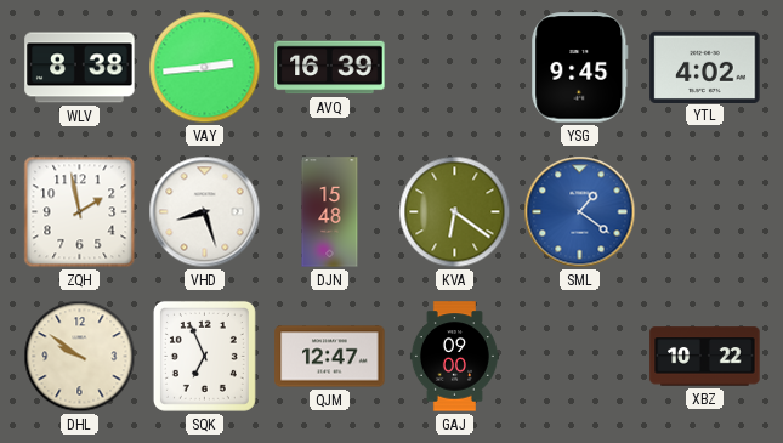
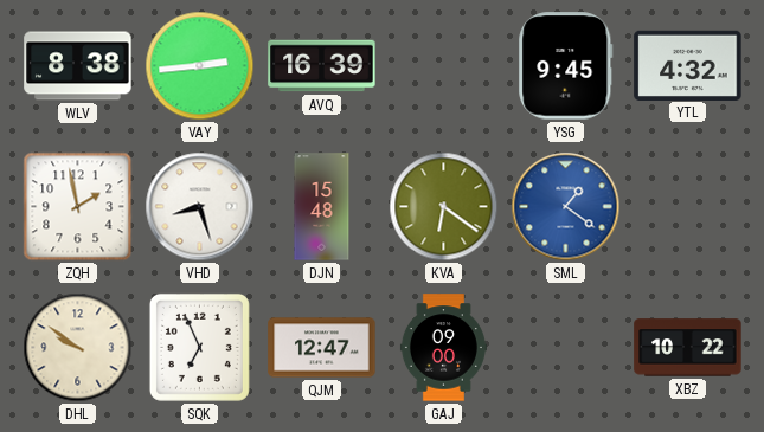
YTL: 4:02 -> 4:32 (688, 65)
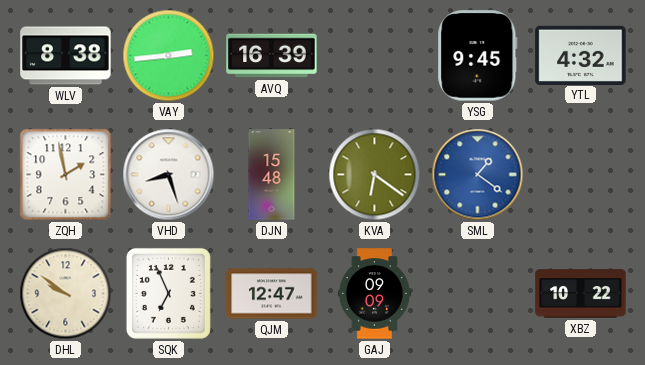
GAJ: 09:00 -> 09:09 (374, 294)
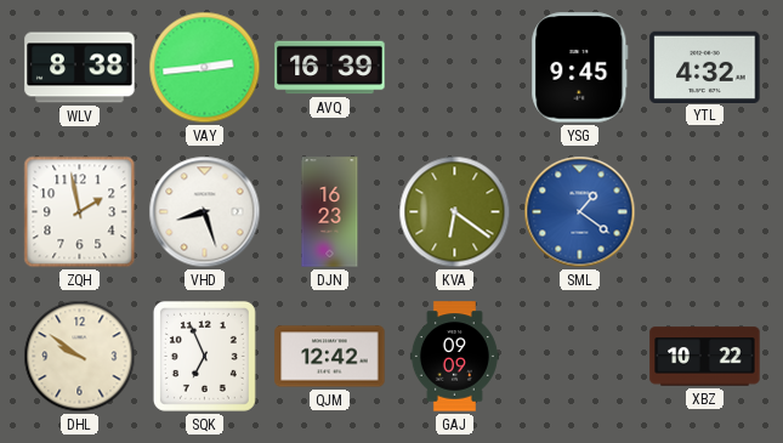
DJN: 15:48 -> 16:23 (330, 212)
QJM: 12:47 -> 12:42 (330, 357)
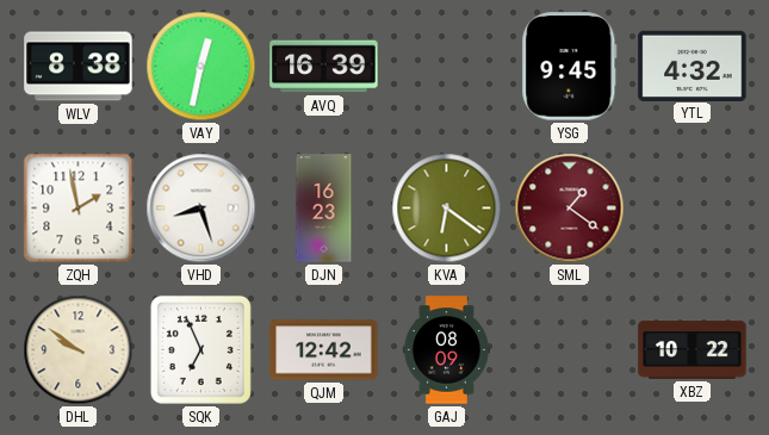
VAY: 2:44 -> 12:32 (201, 67)
SML dial: blue -> burgundy (570, 209)
GAJ: 09:09 -> 08:09 (446, 350)
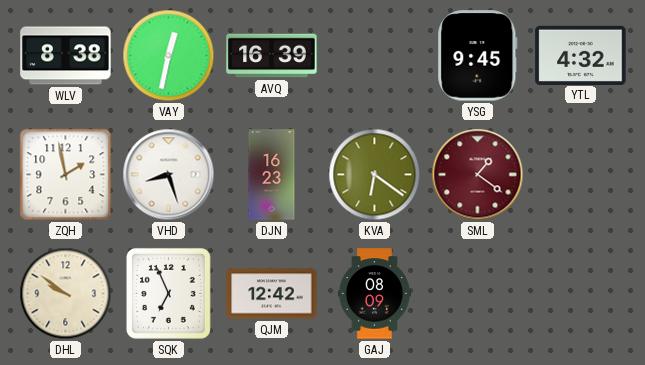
XBZ: 10:22 -> none (693, 350)
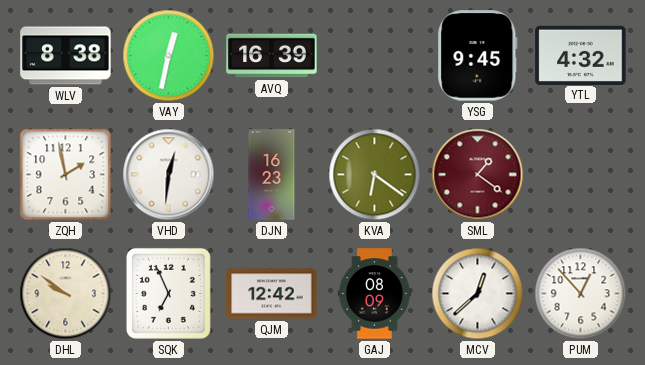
VHD: 8:27 -> 12:31 (169, 175)
MCV: none -> 12:38 (478, 294)
PUM: none -> 12:53 (581, 294)
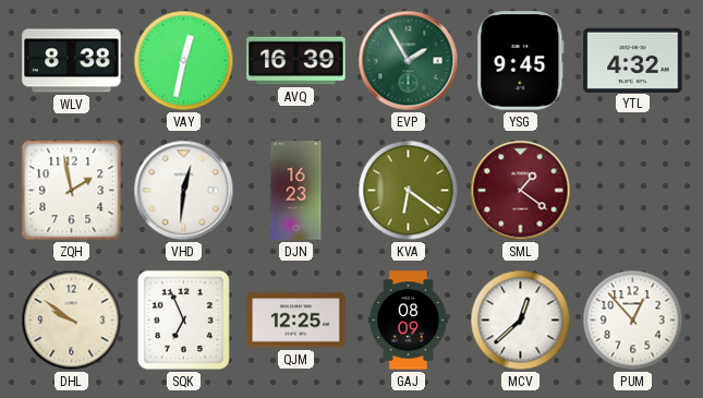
EVP: none -> 1:55 (409, 61)
QJM: 12:42 -> 12:25 (296, 321)
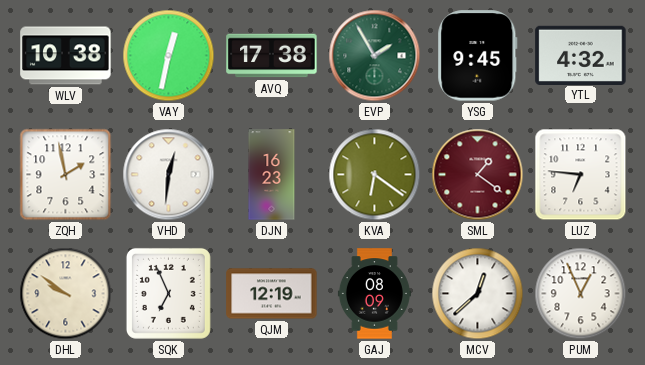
WLV: 8:38 -> 10:38 (66, 56)
AVQ: 16:39 -> 17:38 (272, 56)
LUZ: none -> 6:46 (581, 175)
QJM: 12:25 -> 12:19 (272, 294)
PUM: 12:53 -> 12:56 (581, 294)
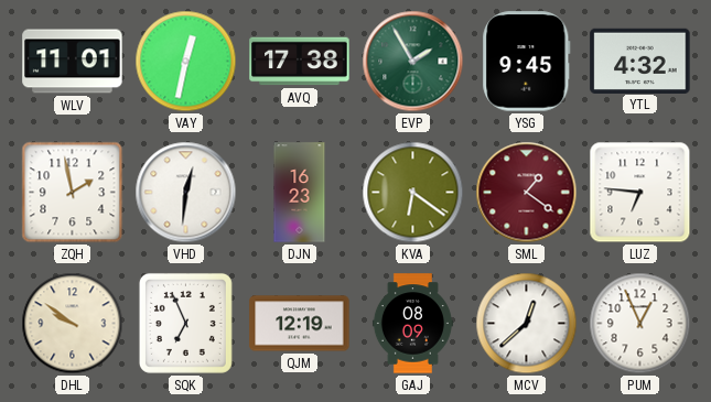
WLV: 10:38 -> 11:01 (73, 62)
